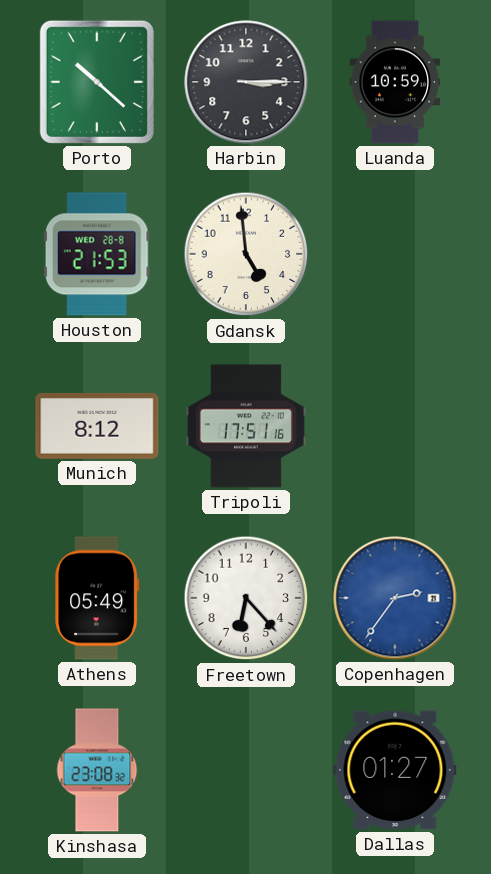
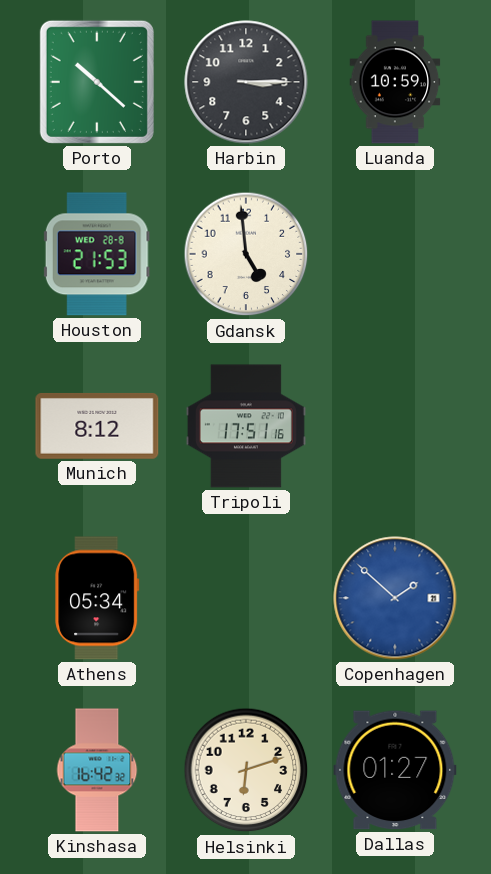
Athens: 05:49 -> 05:34 (97, 598)
Freetown: 6:23 -> none (246, 598)
Copenhagen: 2:36 -> 1:52 (395, 598)
Kinshasa: 23:08 -> 16:42 (97, 770)
Helsinki: none -> 6:12 (246, 770)
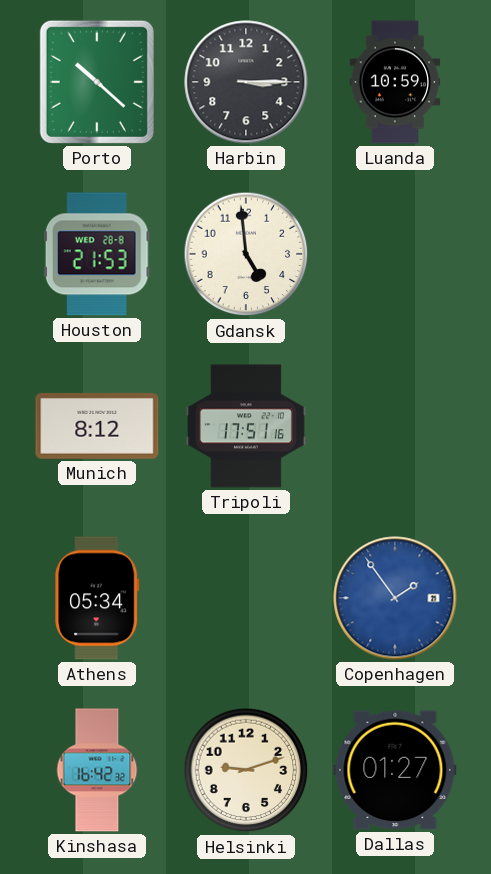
Copenhagen: 1:52 -> 1:54 (395, 598)
Helsinki: 6:12 -> 9:12 (246, 770)
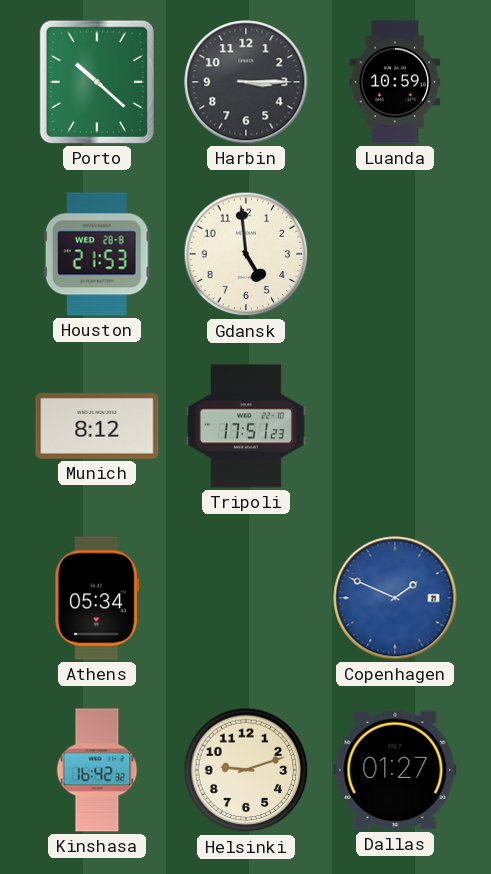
Tripoli: 17:51:16 -> 17:51:23 (246, 426)
Copenhagen: 1:54 -> 1:49 (395, 598)
